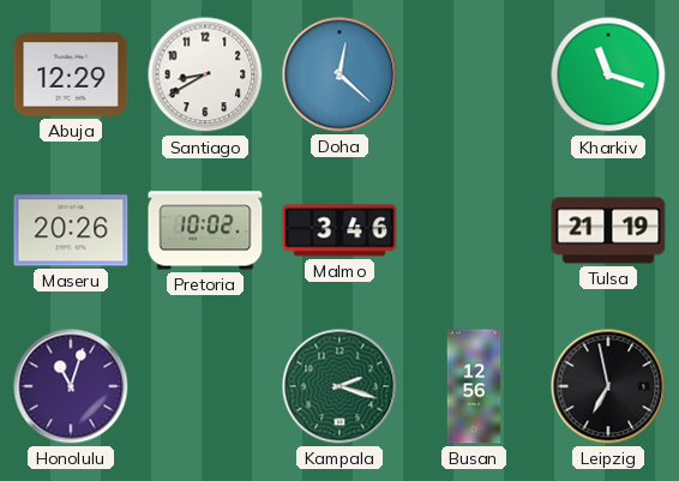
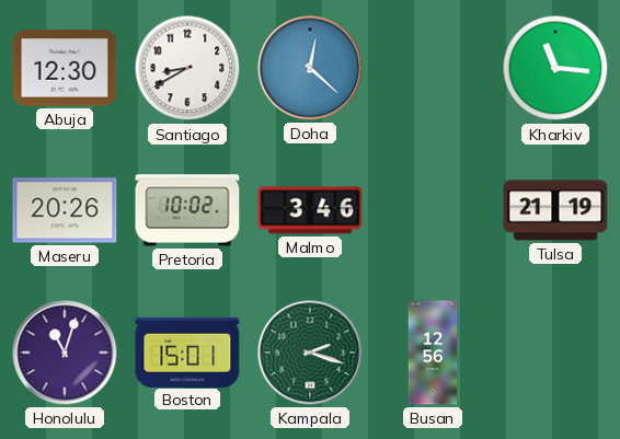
Abuja: 12:29 -> 12:30 (65, 68)
Kharkiv: 11:18 -> 11:16 (555, 68)
Boston: none -> 15:01 (187, 351)
Leipzig: 6:58 -> none (608, 386)
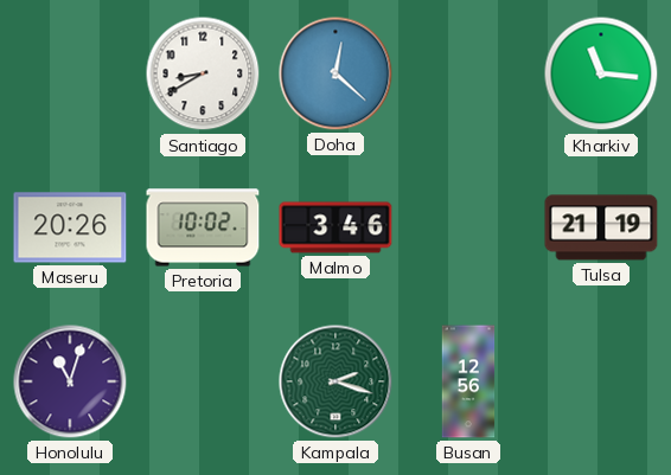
Abuja: 12:30 -> none (65, 68)
Boston: 15:01 -> none (187, 351)
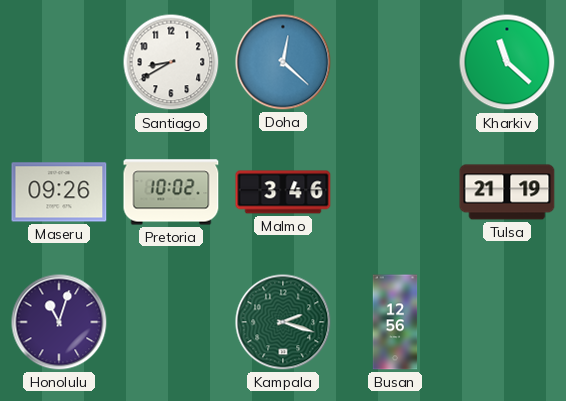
Kharkiv: 11:16 -> 11:22 (507, 62)
Maseru: 20:26 -> 09:26 (59, 192)
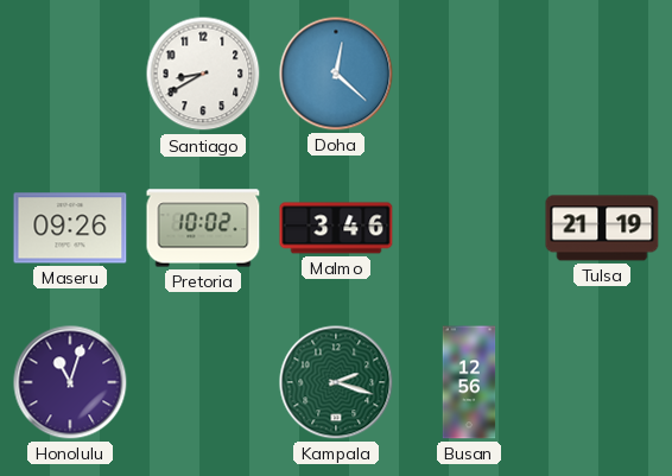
Kharkiv: 11:22 -> none (507, 62)
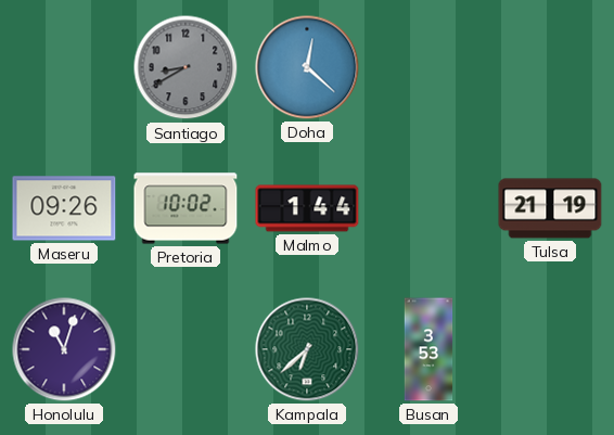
Santiago dial: white -> grey (186, 67)
Malmo: 3:46 -> 1:44 (307, 208)
Kampala: 2:18 -> 6:38 (307, 349)
Busan: 12:56 -> 3:53 (428, 349)
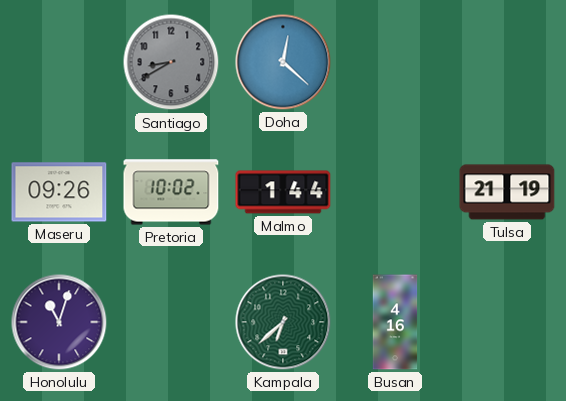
Busan: 3:53 -> 4:16 (395, 322)
